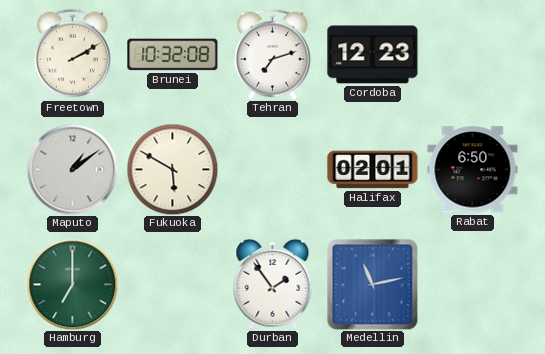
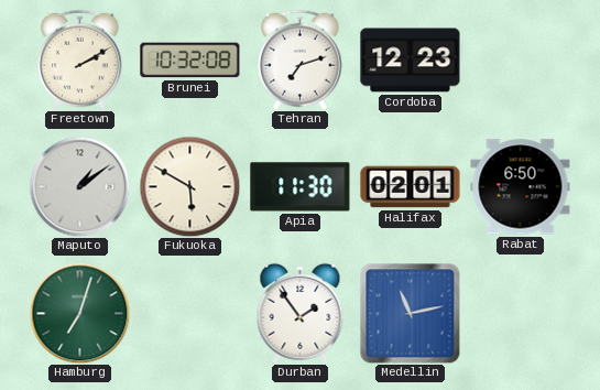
Apia: none -> 11:30 (301, 187)
Hamburg: 7:00 -> 7:03 (79, 313)
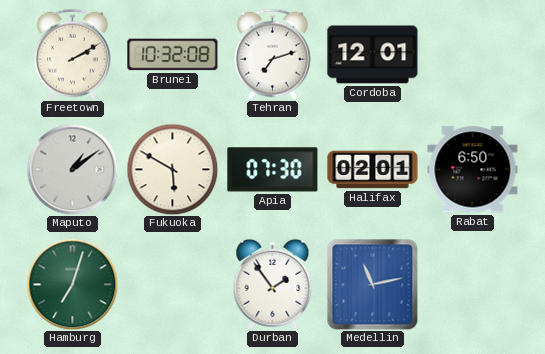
Cordoba: 12:23 -> 12:01 (373, 55)
Apia: 11:30 -> 07:30 (273, 170)
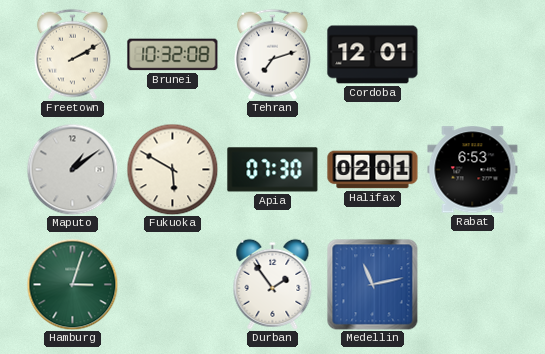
Rabat: 6:50 -> 6:53 (473, 170)
Hamburg: 7:03 -> 3:03 (72, 284)
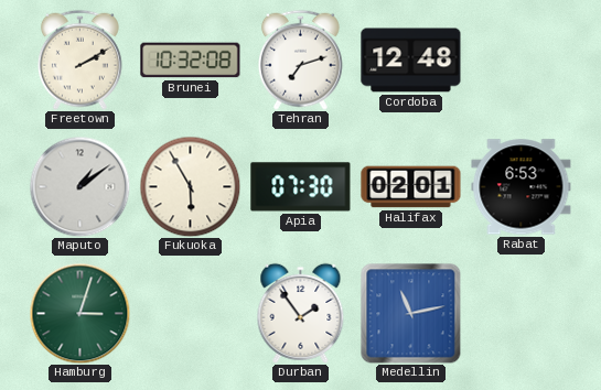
Cordoba: 12:01 -> 12:48 (411, 61)
Fukuoka: 5:50 -> 5:55 (190, 186)
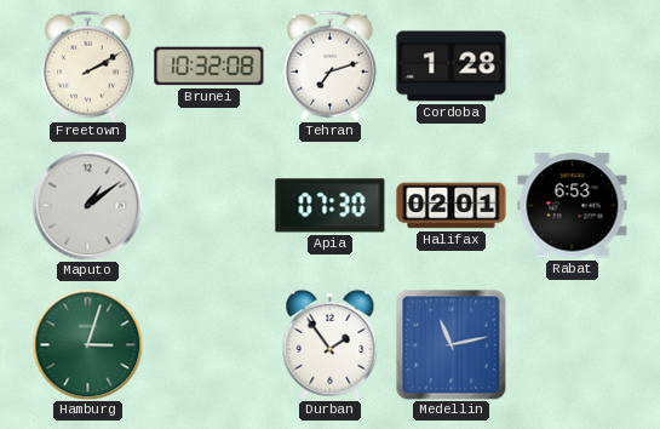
Cordoba: 12:48 -> 1:28 (452, 67)
Fukuoka: 5:55 -> none (190, 186)
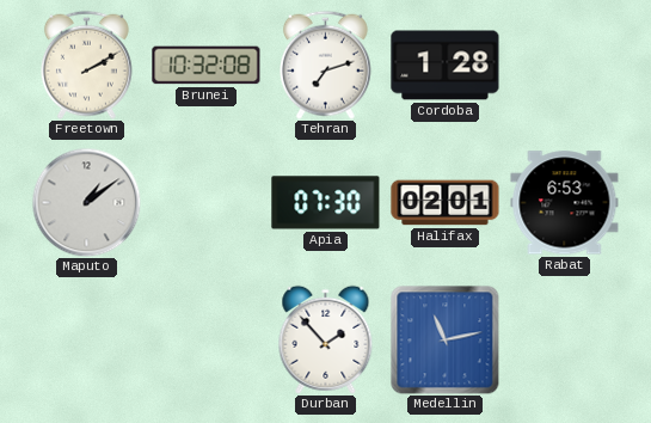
Hamburg: 3:03 -> none (87, 344)
Durban: 1:54 -> 1:53 (326, 339)
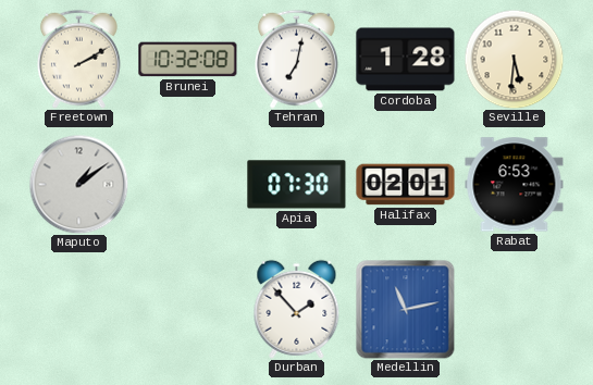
Tehran: 7:12 -> 7:02 (296, 59)
Seville: none -> 5:31 (514, 59)
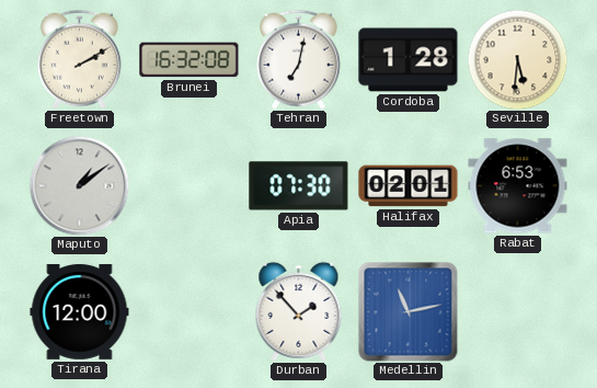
Brunei: 10:32 -> 16:32 (190, 60)
Tirana: none -> 12:00 (80, 312)
